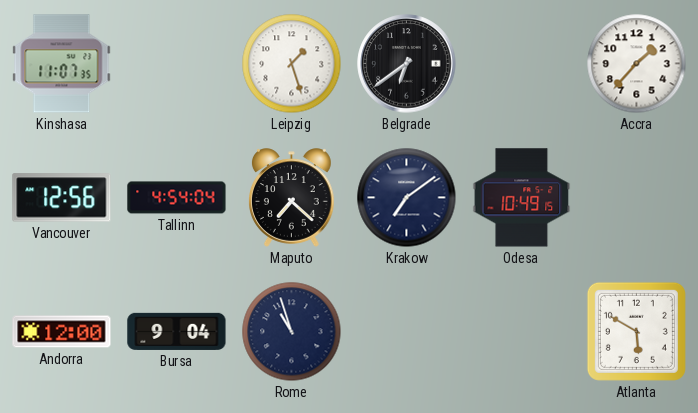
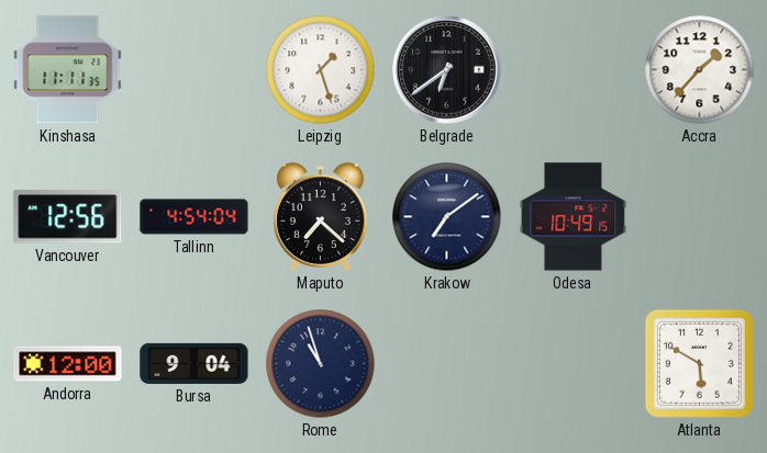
Kinshasa: 11:07 -> 11:11 (68, 70)
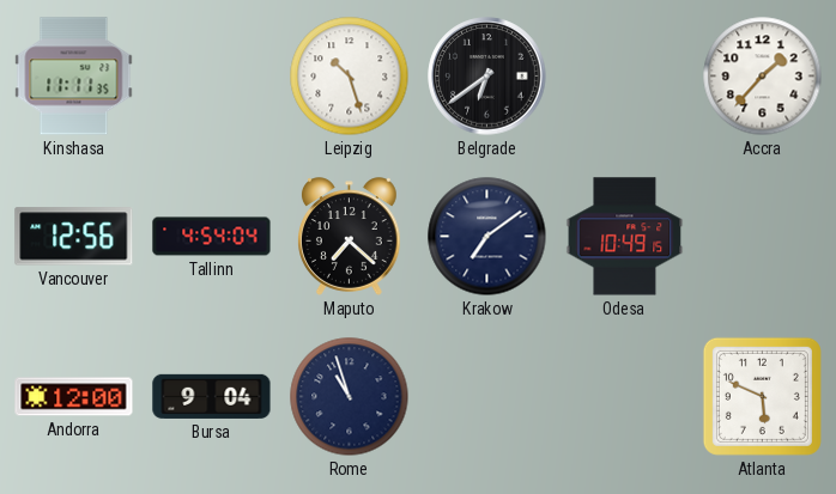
Leipzig: 1:27 -> 10:27 (350, 77)
Atlanta: 5:50 -> 5:49 (762, 396)
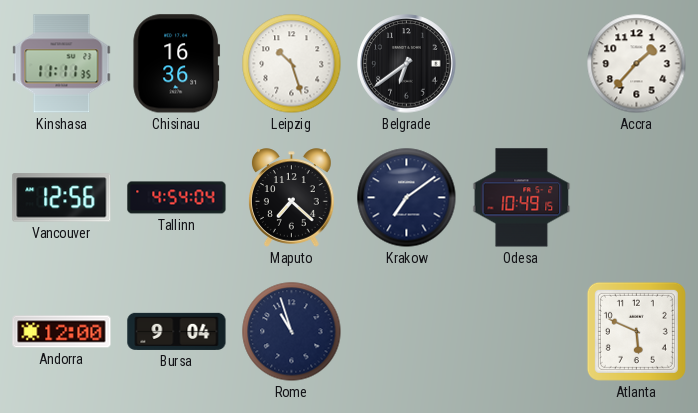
Chisinau: none -> 16:36 (177, 64)
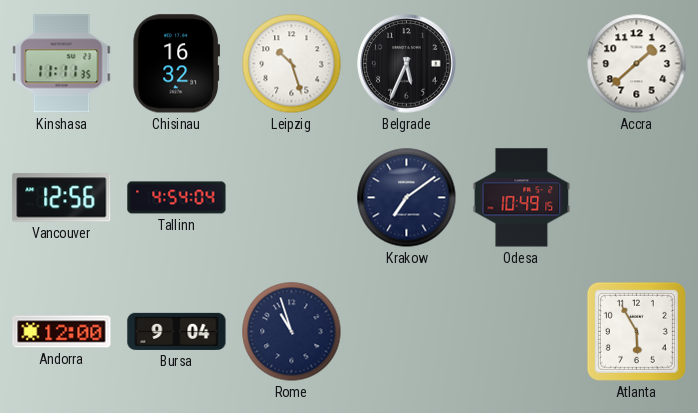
Chisinau: 16:36 -> 16:32 (177, 64)
Belgrade: 6:39 -> 5:34 (407, 64)
Accra: 1:37 -> 1:38 (637, 64)
Maputo: 7:22 -> none (292, 198)
Atlanta: 5:49 -> 5:55 (636, 331)
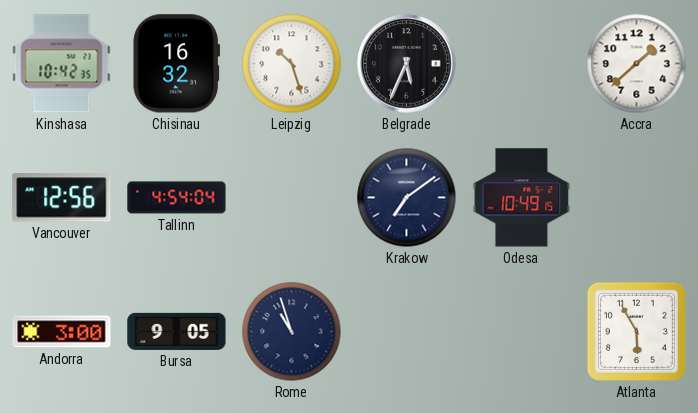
Kinshasa: 11:11 -> 10:42 (62, 64)
Andorra: 12:00 -> 3:00 (62, 332)
Bursa: 9:04 -> 9:05 (177, 331)
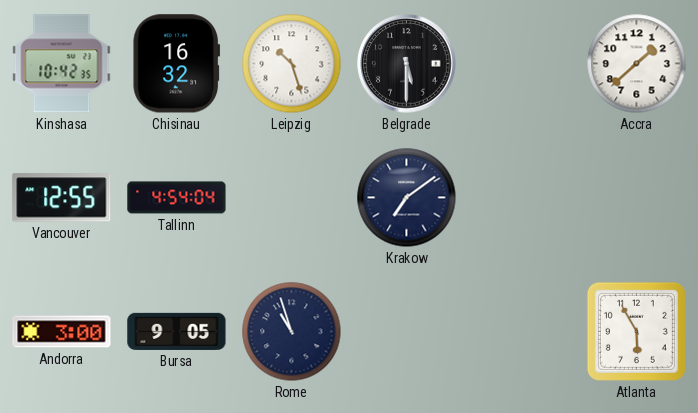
Belgrade: 5:34 -> 5:30 (407, 64)
Vancouver: 12:56 -> 12:55 (62, 198)
Odesa: 10:49 -> none (522, 198)
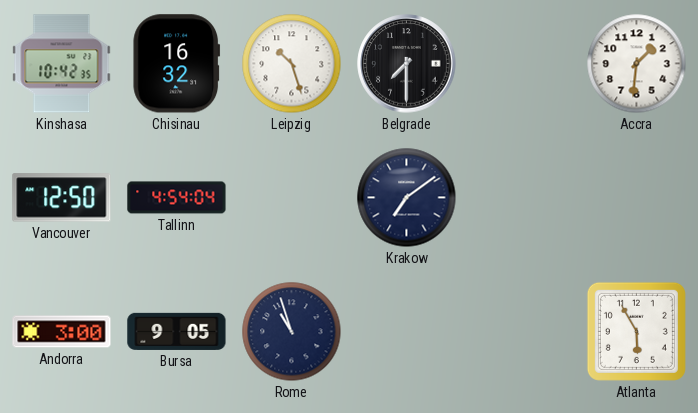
Belgrade: 5:30 -> 7:30 (407, 64)
Accra: 1:38 -> 1:31 (637, 64)
Vancouver: 12:55 -> 12:50 (62, 198)
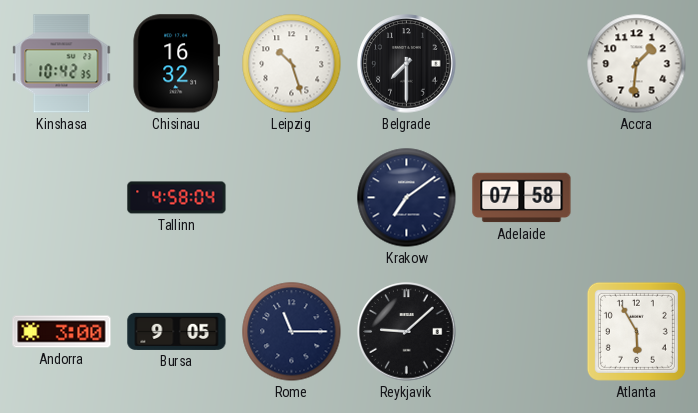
Vancouver: 12:50 -> none (62, 198)
Tallinn: 4:54 -> 4:58 (177, 198)
Adelaide: none -> 07:58 (522, 198)
Rome: 10:57 -> 11:15 (292, 332)
Reykjavik: none -> 9:08 (407, 332)
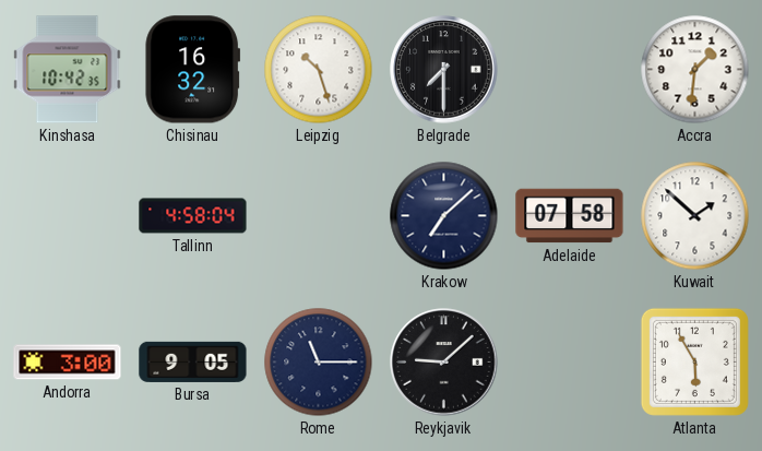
Krakow: 7:09 -> 7:08 (444, 216)
Kuwait: none -> 1:52 (695, 216)
